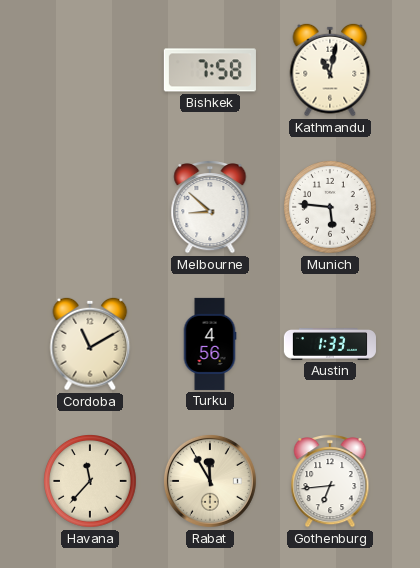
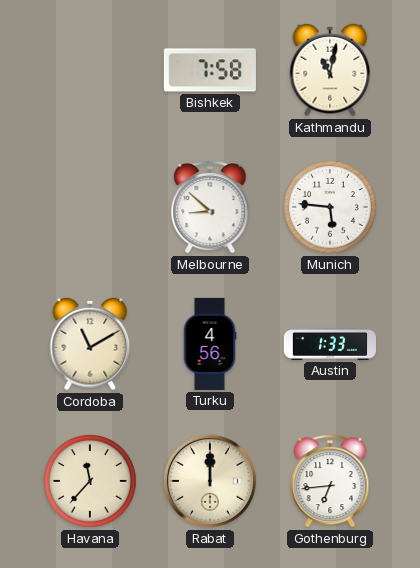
Rabat: 11:55 -> 12:00 (210, 481)
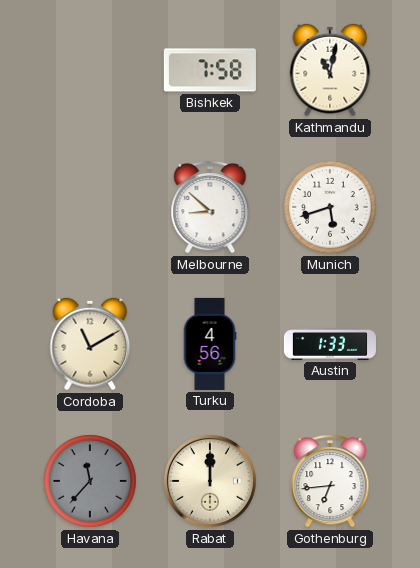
Munich: 5:46 -> 5:42 (331, 208)
Havana dial: cream -> grey (91, 482)
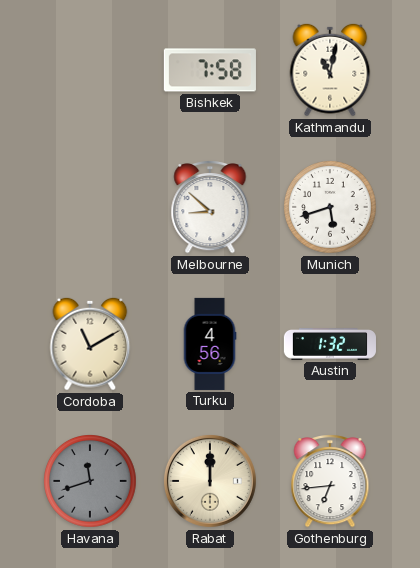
Austin: 1:33 -> 1:32 (330, 345)
Havana: 11:37 -> 11:42 (91, 482)
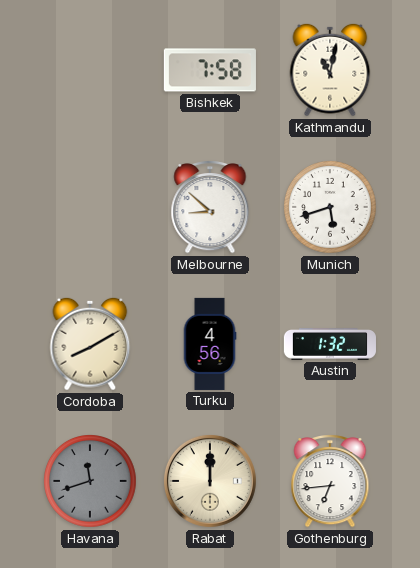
Cordoba: 11:10 -> 8:10 (90, 344)
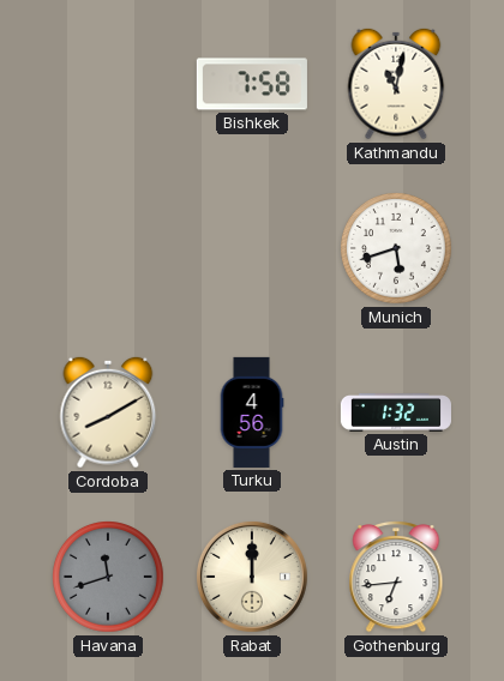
Melbourne: 8:52 -> none (210, 207)
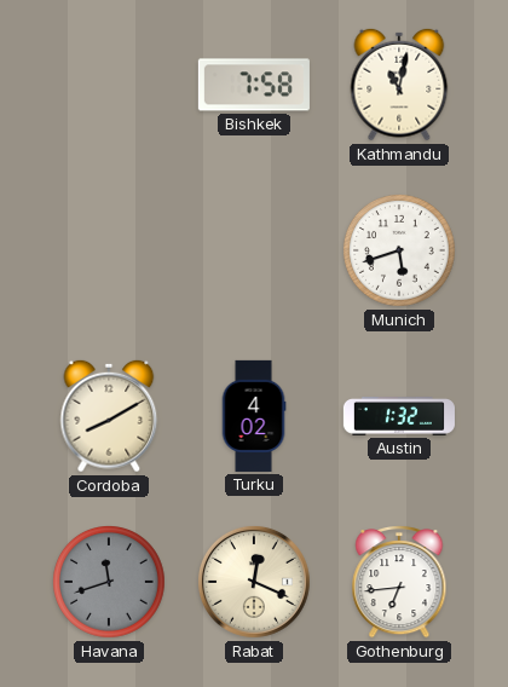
Turku: 4:56 -> 4:02 (254, 416)
Rabat: 12:00 -> 12:19 (254, 582)
